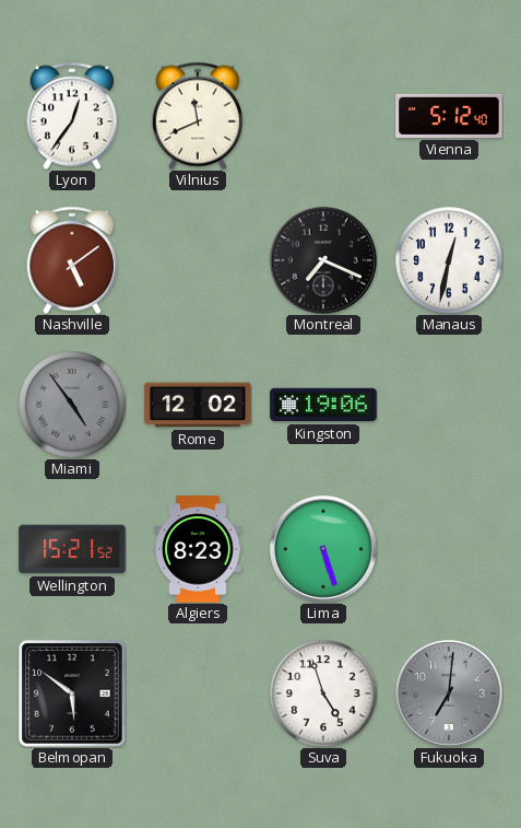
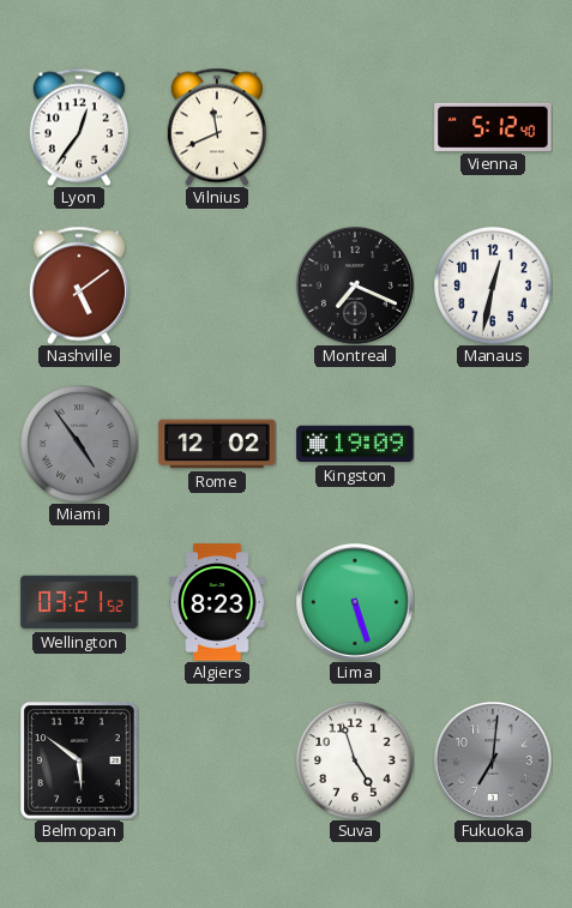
Kingston: 19:06 -> 19:09 (355, 444)
Wellington: 15:21 -> 03:21 (79, 602)
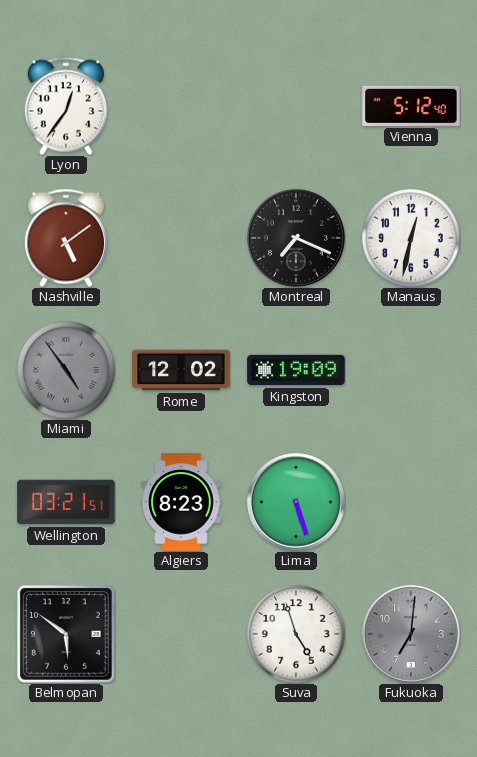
Vilnius: 11:41 -> none (217, 127)
Wellington: 03:21:52 -> 03:21:51 (66, 502)
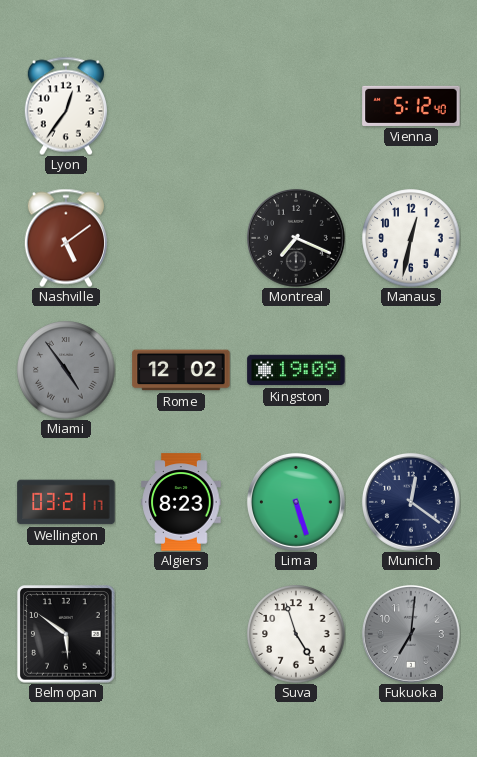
Wellington: 03:21:51 -> 03:21:17 (66, 502)
Munich: none -> 12:21 (411, 502)
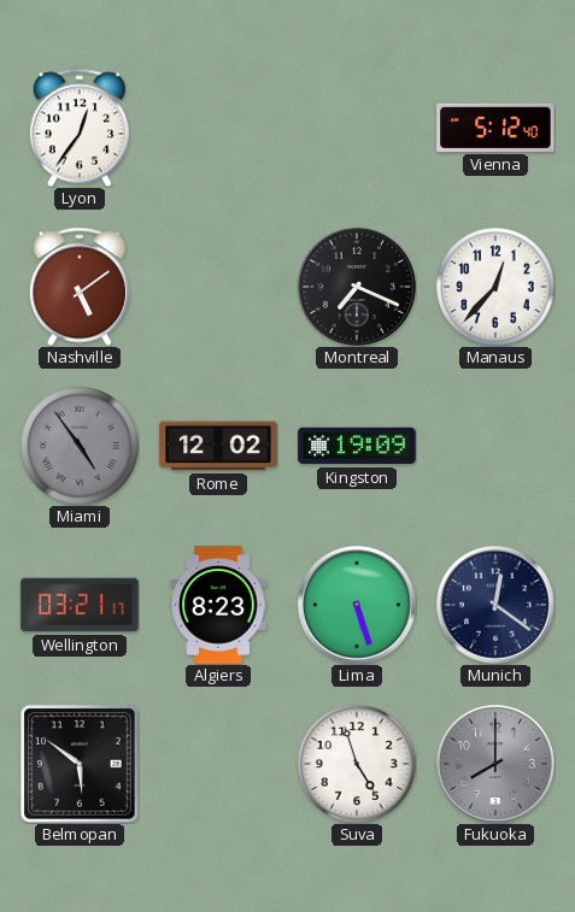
Manaus: 12:32 -> 12:37 (495, 287)
Fukuoka: 7:01 -> 8:00 (495, 764)
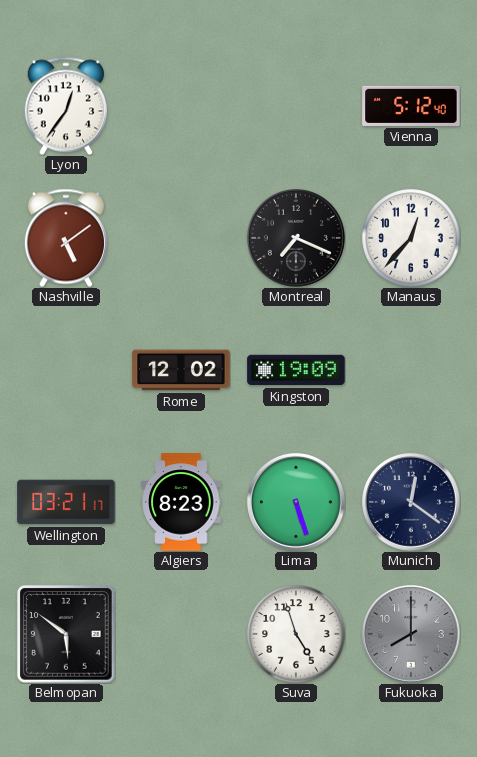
Miami: 4:54 -> none (80, 446)
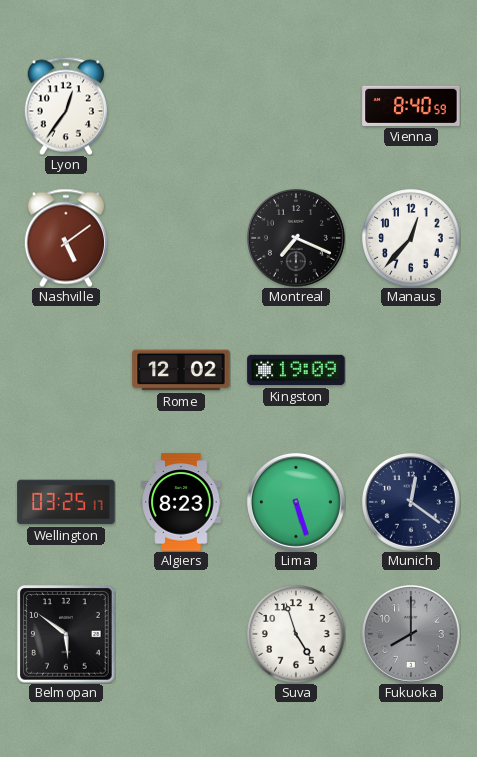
Vienna: 5:12 -> 8:40 (411, 106)
Wellington: 03:21 -> 03:25 (66, 502)
